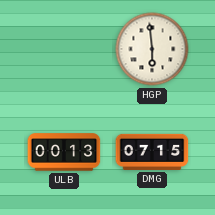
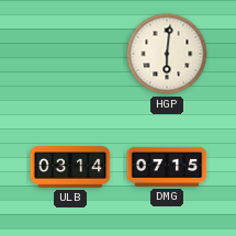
HGP: 5:59 -> 6:01 (167, 54)
ULB: 00:13 -> 03:14 (70, 167)
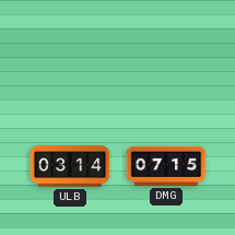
HGP: 6:01 -> none (167, 54)
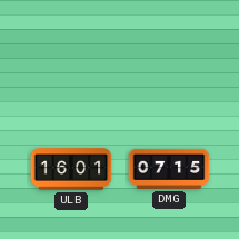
ULB: 03:14 -> 16:01 (71, 169)
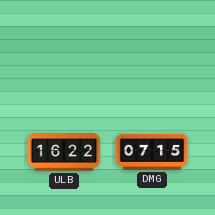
ULB: 16:01 -> 16:22 (64, 152)
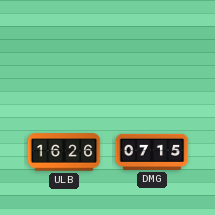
ULB: 16:22 -> 16:26 (64, 152)
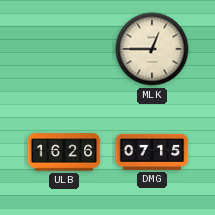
MLK: none -> 12:45 (152, 49)
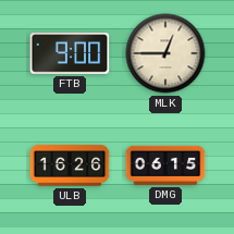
FTB: none -> 9:00 (70, 53)
DMG: 07:15 -> 06:15 (165, 165)
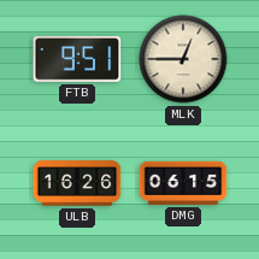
FTB: 9:00 -> 9:51 (77, 59)
